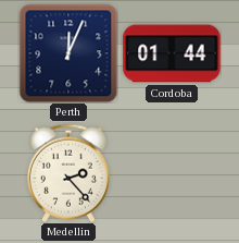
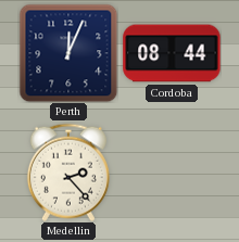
Cordoba: 01:44 -> 08:44 (172, 53)
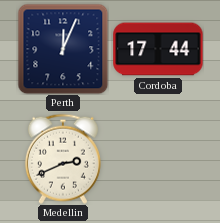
Cordoba: 08:44 -> 17:44 (158, 49)
Medellin: 2:23 -> 2:41 (63, 159)
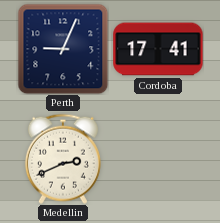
Perth: 12:04 -> 9:04 (63, 49)
Cordoba: 17:44 -> 17:41 (158, 49)
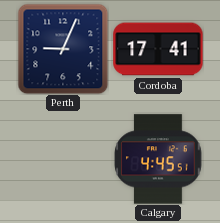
Medellin: 2:41 -> none (63, 159)
Calgary: none -> 4:45 (158, 159)
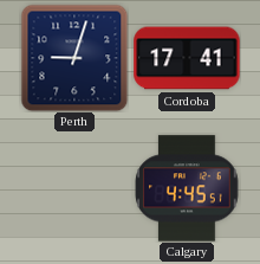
Perth: 9:04 -> 9:03 (74, 58)
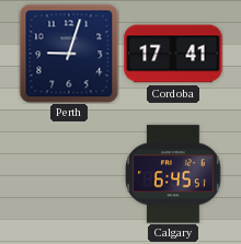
Calgary: 4:45 -> 6:45 (173, 174)
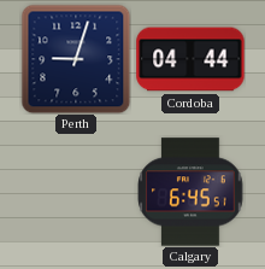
Cordoba: 17:41 -> 04:44 (190, 59)
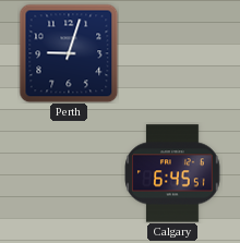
Cordoba: 04:44 -> none (190, 59)
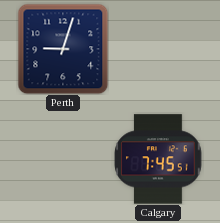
Calgary: 6:45 -> 7:45 (158, 159)
